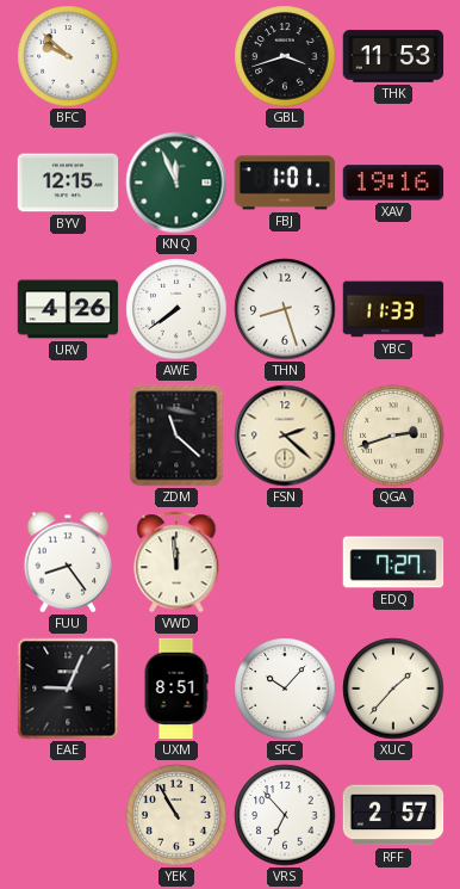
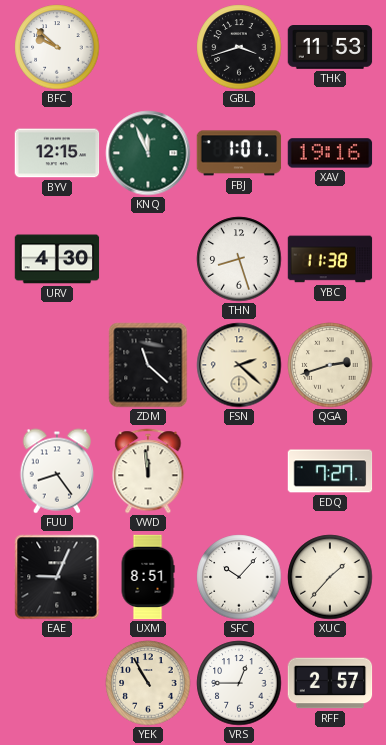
URV: 4:26 -> 4:30 (57, 259)
AWE: 7:39 -> none (176, 309)
YBC: 11:33 -> 11:38 (330, 259)
VRS: 6:53 -> 12:45 (239, 683)
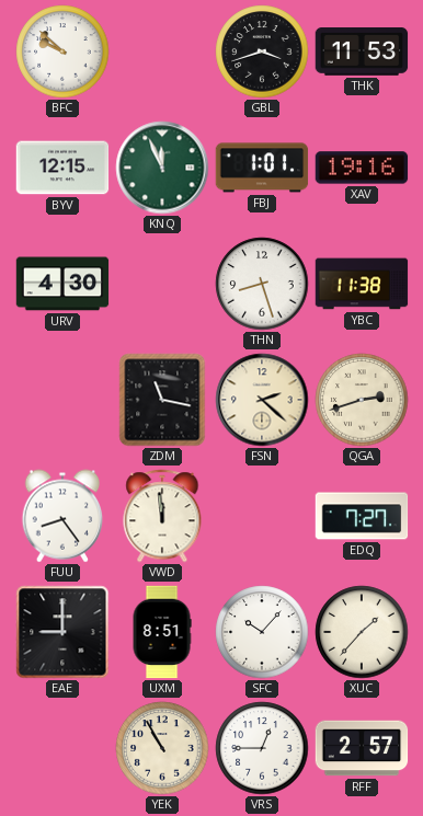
ZDM: 11:22 -> 11:17 (162, 400)
EAE: 9:04 -> 9:00 (62, 632)
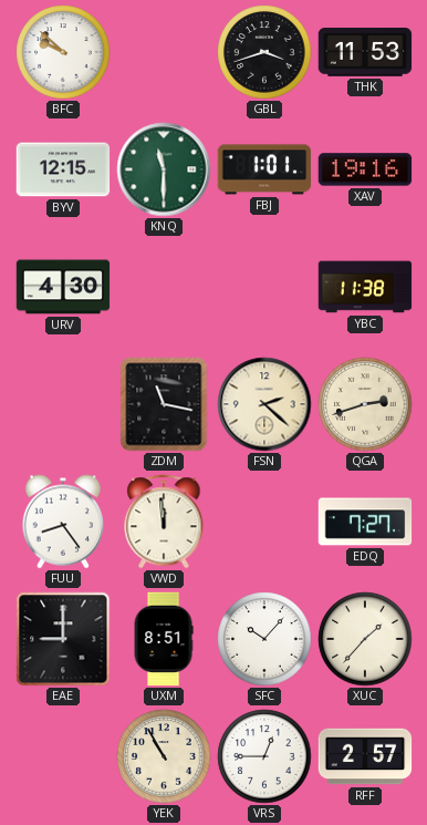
KNQ: 11:56 -> 11:30 (164, 169)
THN: 8:27 -> none (262, 284)
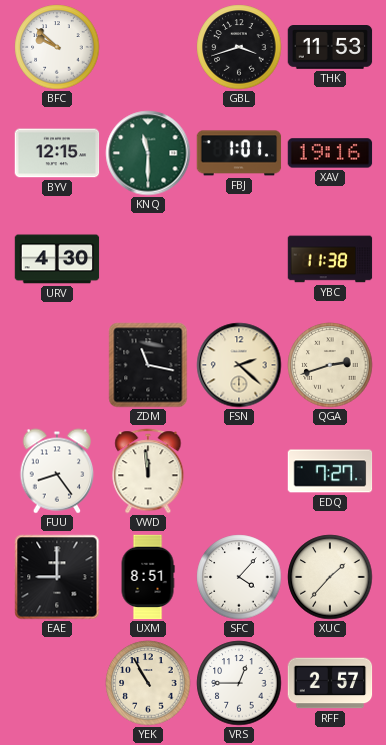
SFC: 10:07 -> 4:07 (239, 577)
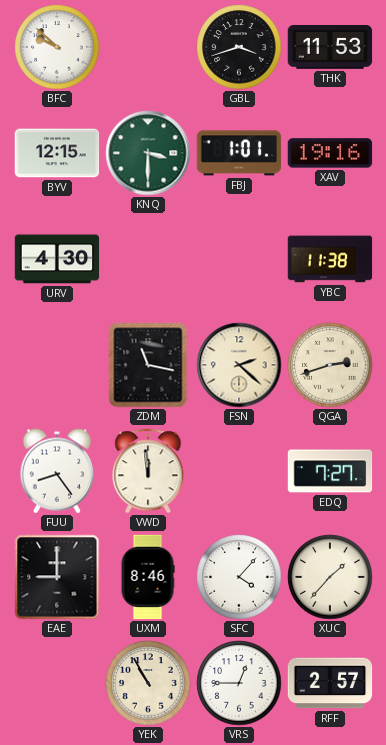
KNQ: 11:30 -> 3:30 (148, 153)
UXM: 8:51 -> 8:46 (148, 577)
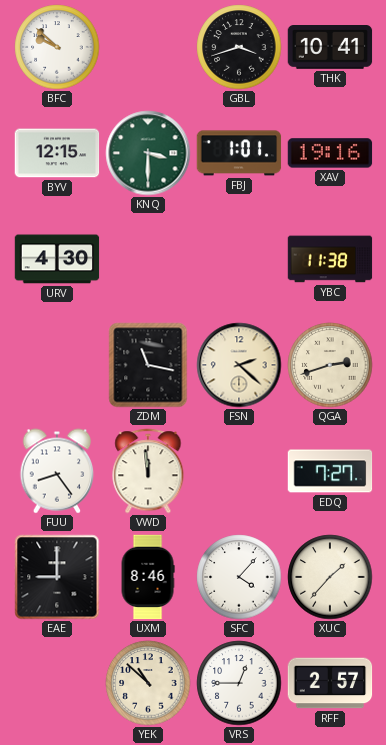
THK: 11:53 -> 10:41 (330, 48)
YEK: 10:55 -> 10:52 (148, 683)
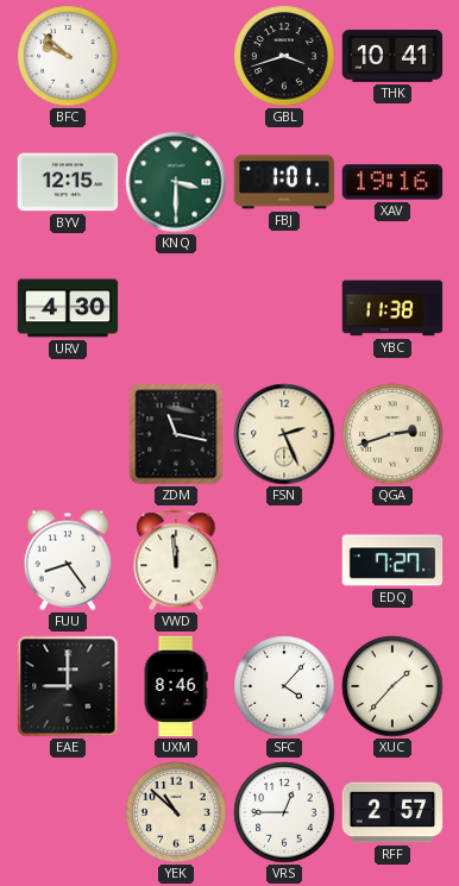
FSN: 2:22 -> 2:26 (284, 434)
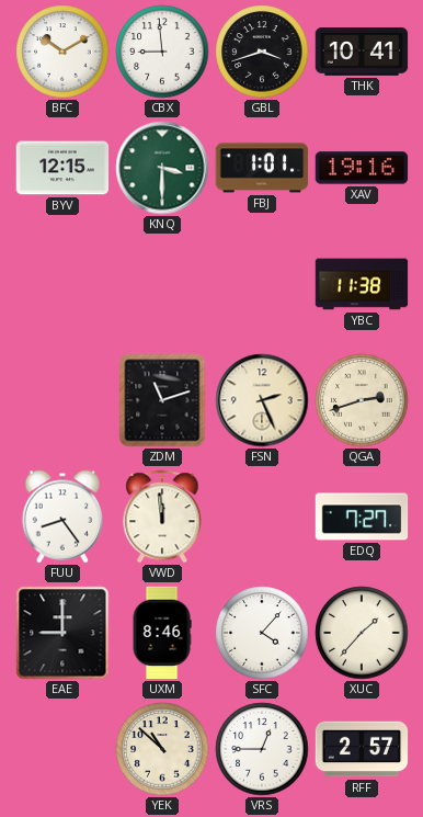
BFC: 9:52 -> 10:10 (62, 52)
CBX: none -> 8:59 (162, 52)
URV: 4:30 -> none (68, 308)
ZDM: 11:17 -> 11:12 (162, 400)
